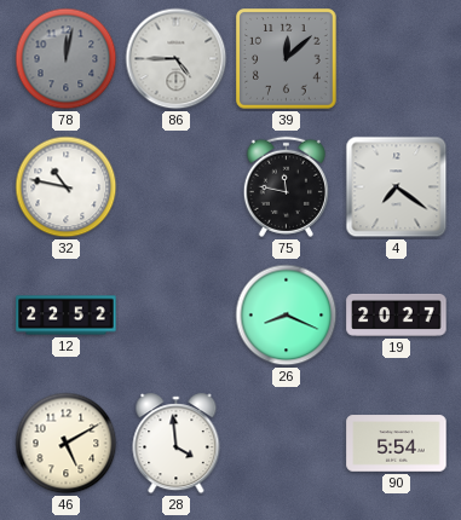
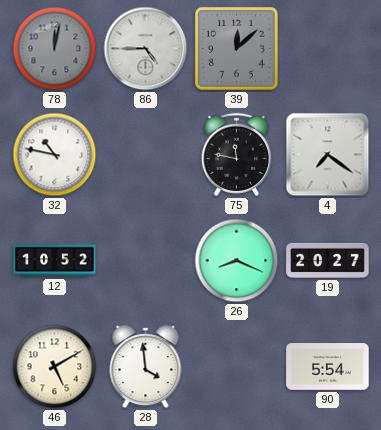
12: 22:52 -> 10:52 (55, 261)
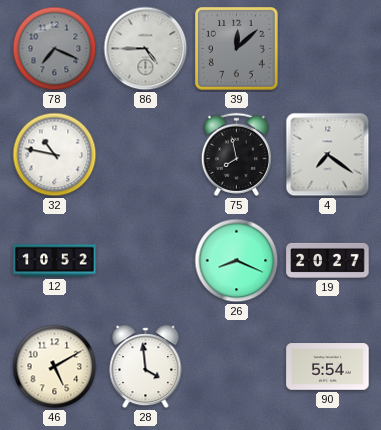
78: 12:02 -> 7:19 (55, 49)
75: 11:47 -> 7:58 (236, 154)
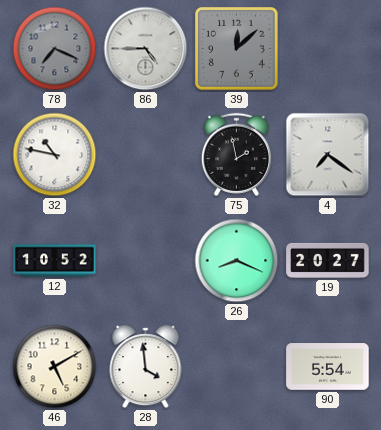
75: 7:58 -> 1:58 (236, 154)
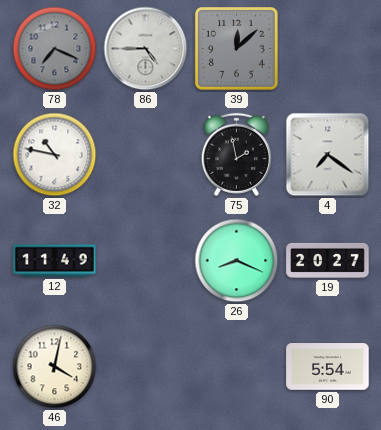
12: 10:52 -> 11:49 (55, 261)
46: 5:10 -> 4:02 (55, 367)
28: 3:59 -> none (146, 367)
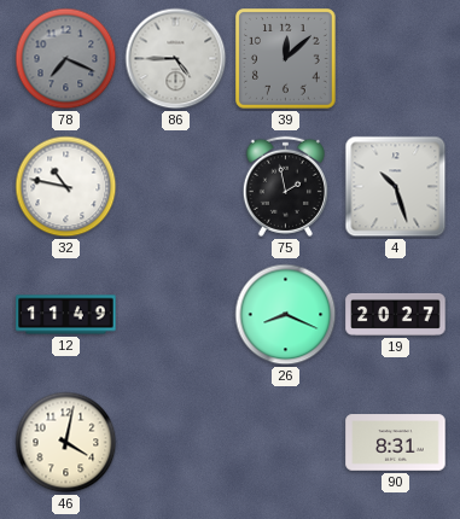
4: 7:21 -> 10:27 (396, 187)
90: 5:54 -> 8:31 (396, 443)
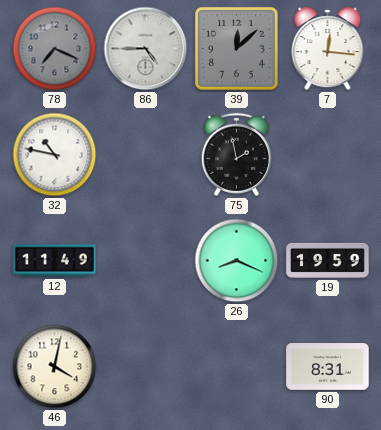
7: none -> 12:16 (328, 49)
4: 10:27 -> none (396, 187)
19: 20:27 -> 19:59 (328, 260)
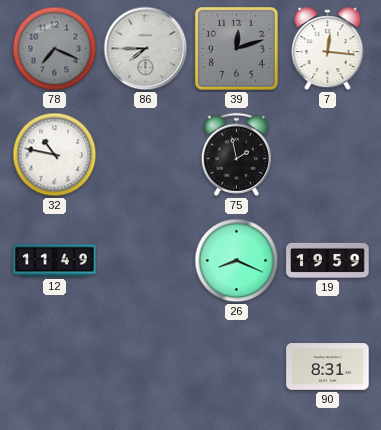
86: 4:45 -> 7:45 (146, 49)
39: 12:08 -> 12:12 (237, 49)
46: 4:02 -> none (55, 367)
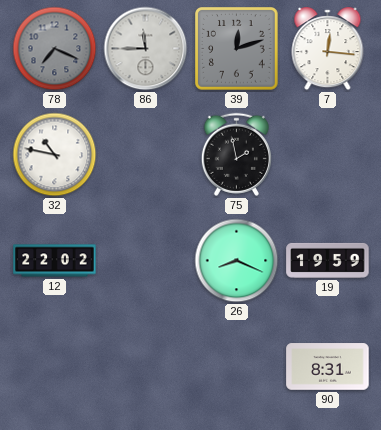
86: 7:45 -> 11:45 (146, 49)
12: 11:49 -> 22:02 (55, 261)
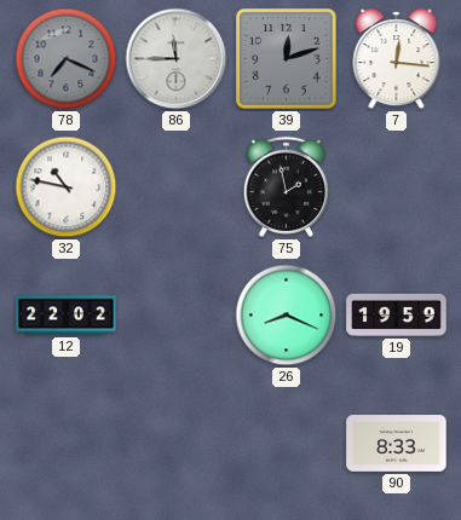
90: 8:31 -> 8:33 (397, 444)
